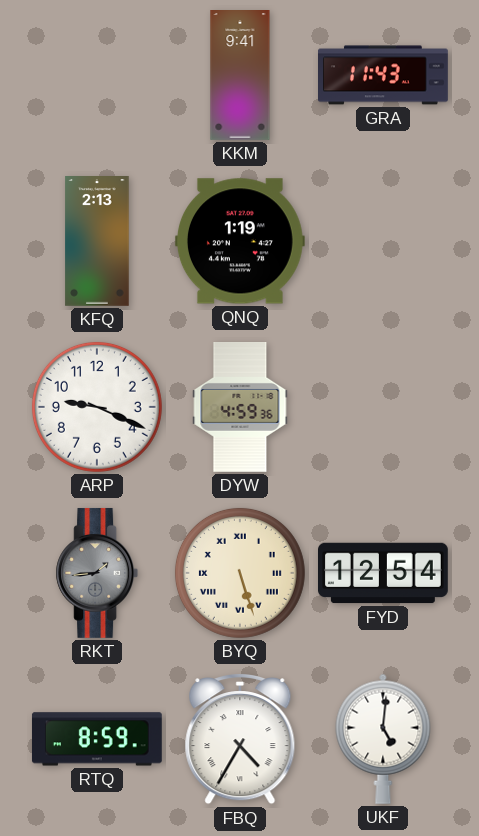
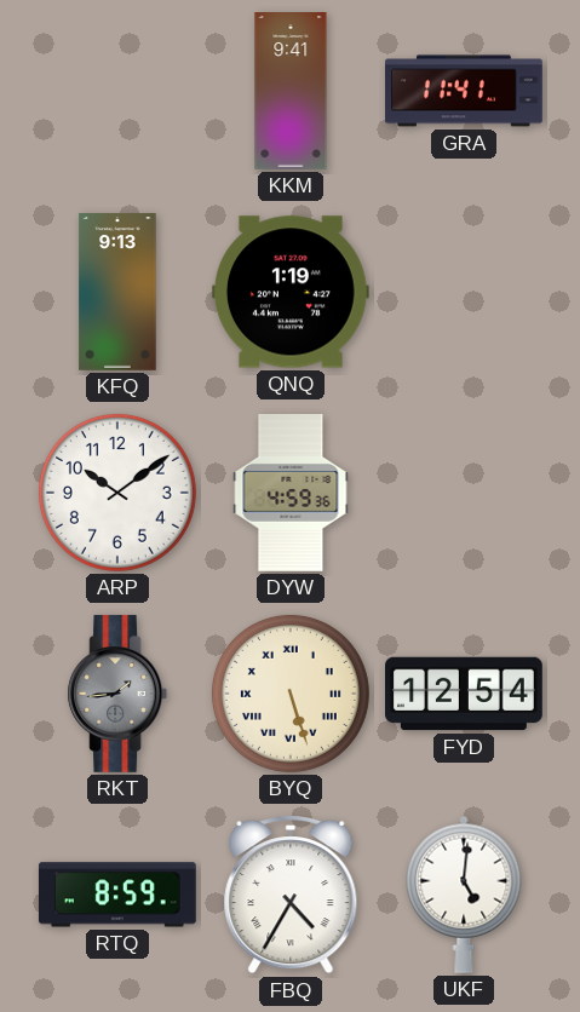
GRA: 11:43 -> 11:41 (465, 91)
KFQ: 2:13 -> 9:13 (117, 293)
ARP: 9:19 -> 10:09 (117, 493)
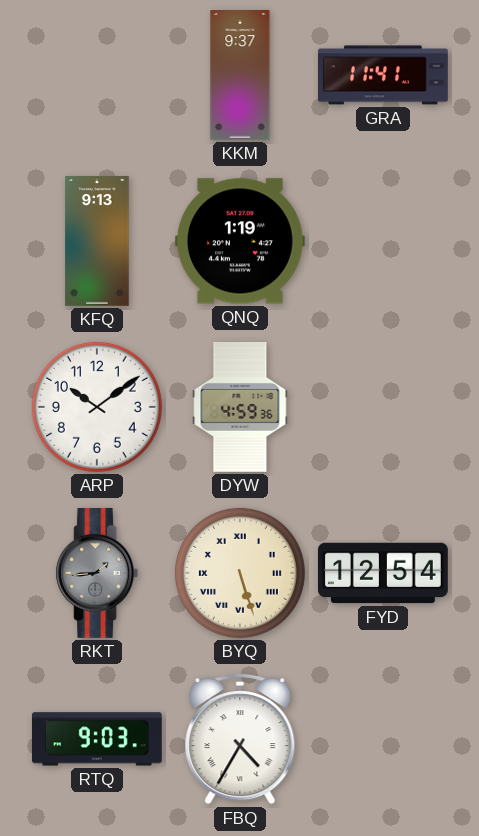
KKM: 9:41 -> 9:37 (240, 76)
RTQ: 8:59 -> 9:03 (97, 739)
UKF: 5:01 -> none (464, 895)
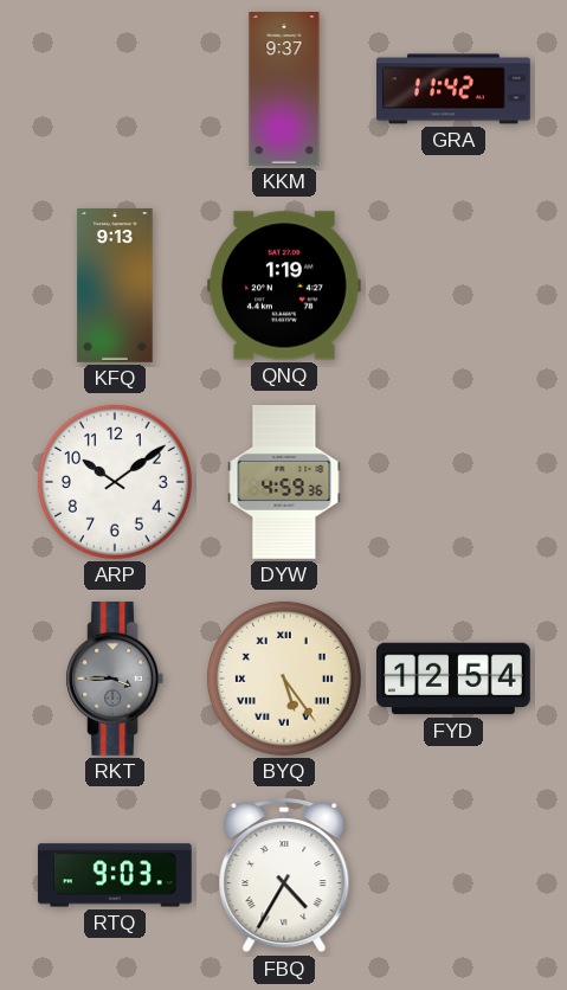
GRA: 11:41 -> 11:42 (455, 89)
RKT: 1:44 -> 3:45 (115, 679)
BYQ: 5:27 -> 5:24 (284, 679)
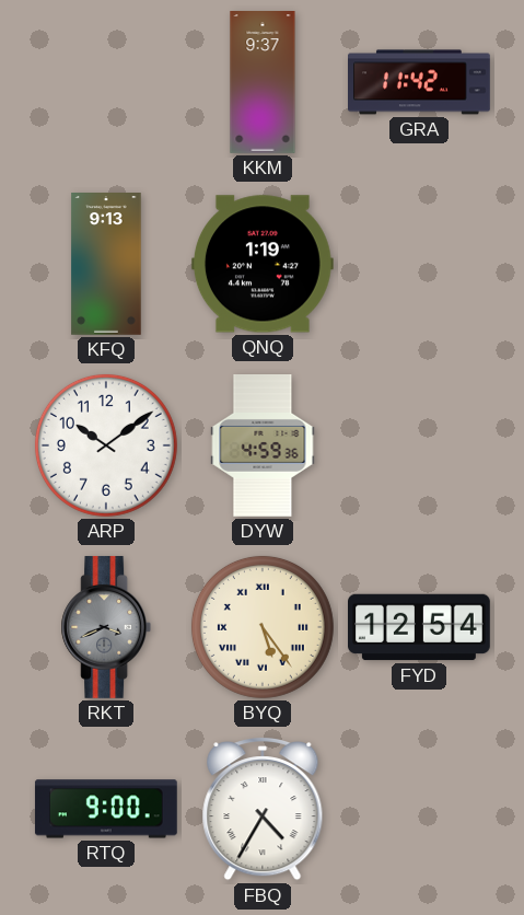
RKT: 3:45 -> 3:41 (106, 627)
RTQ: 9:03 -> 9:00 (106, 809)
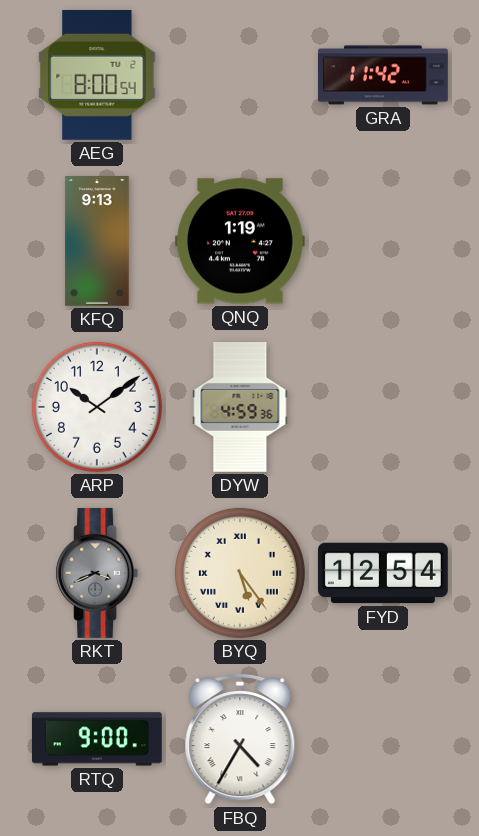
AEG: none -> 8:00 (97, 75)
KKM: 9:37 -> none (263, 83)
